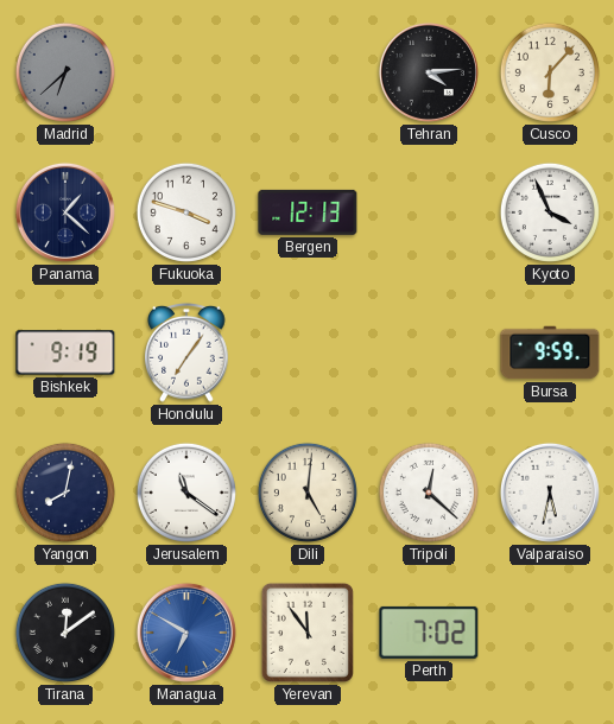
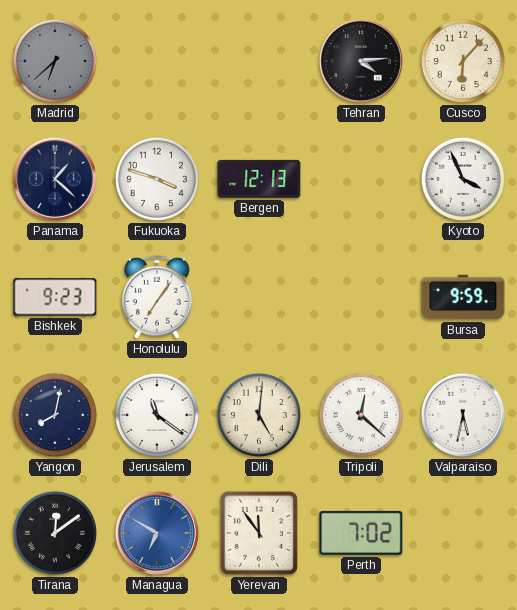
Bishkek: 9:19 -> 9:23 (55, 297)
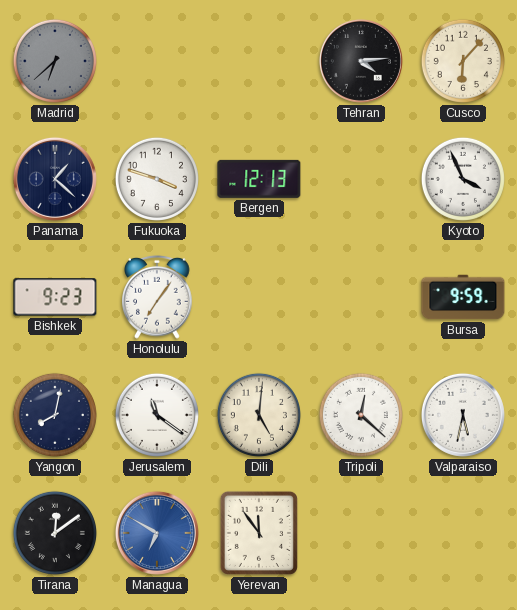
Perth: 7:02 -> none (361, 533)
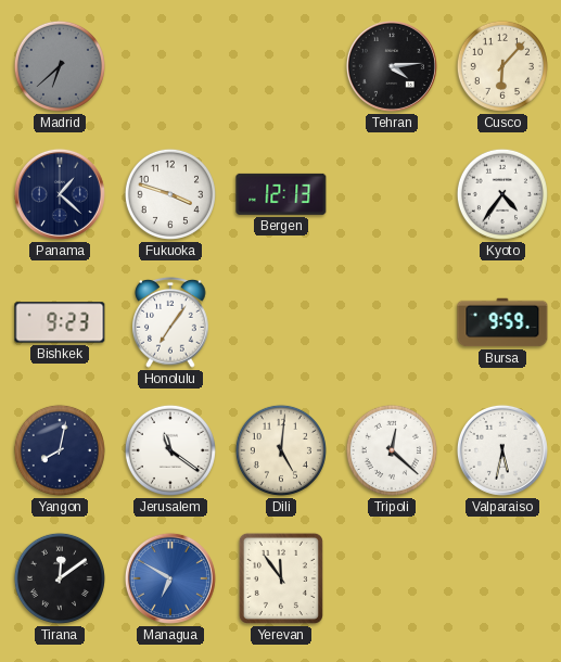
Kyoto: 3:56 -> 4:36 (502, 194)
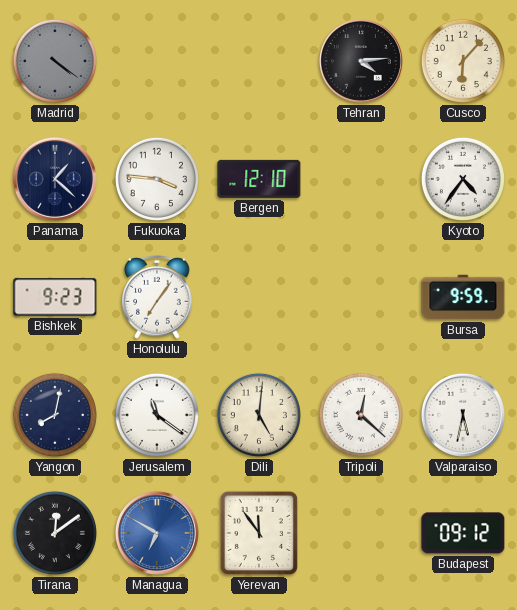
Madrid: 6:38 -> 4:21 (55, 61)
Fukuoka: 3:48 -> 3:46 (157, 179)
Bergen: 12:13 -> 12:10 (259, 179)
Budapest: none -> 09:12 (463, 533)
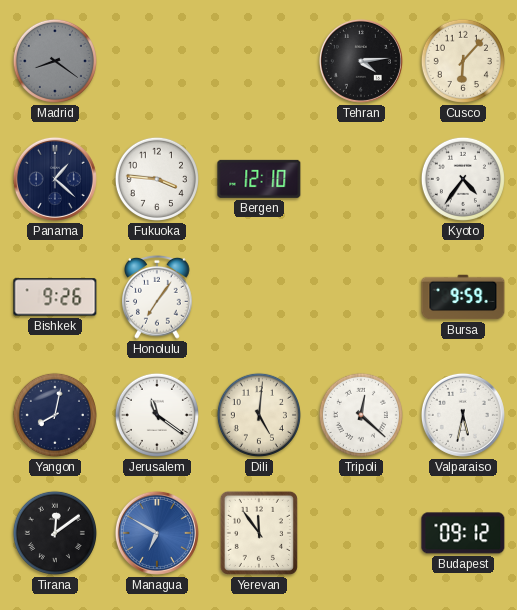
Madrid: 4:21 -> 8:21 (55, 61)
Bishkek: 9:23 -> 9:26 (55, 297)
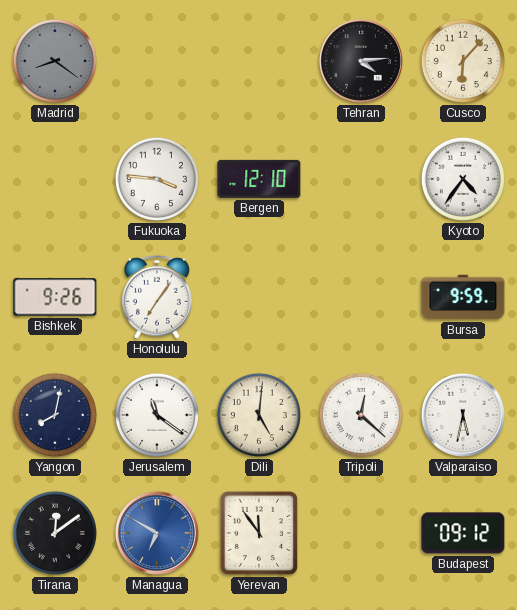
Panama: 1:22 -> none (55, 179)
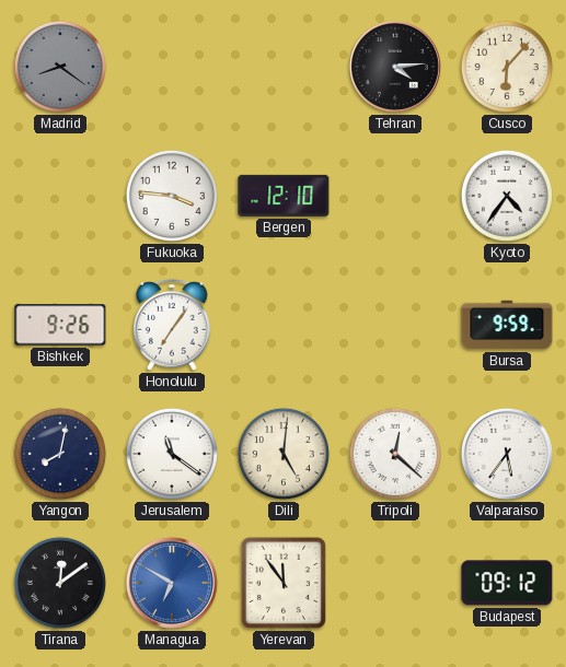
Valparaiso: 5:32 -> 5:36 (507, 454)
